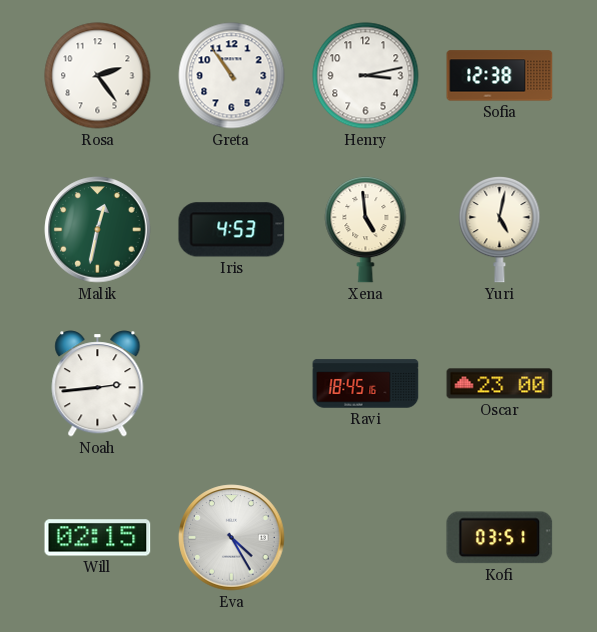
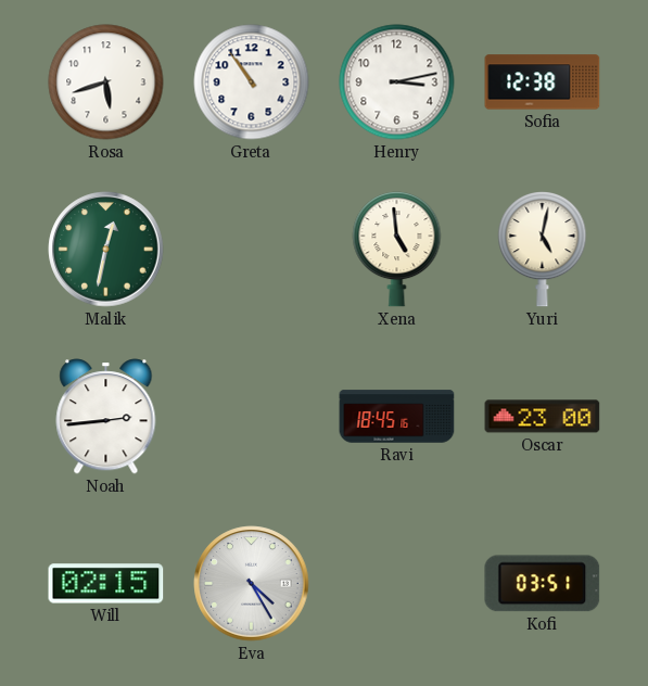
Rosa: 2:24 -> 5:42 (106, 82)
Iris: 4:53 -> none (232, 230)
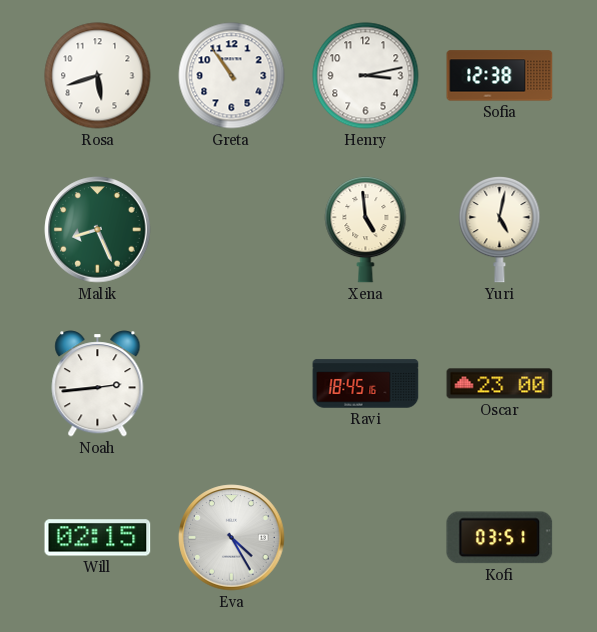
Malik: 12:32 -> 8:26 (98, 230)
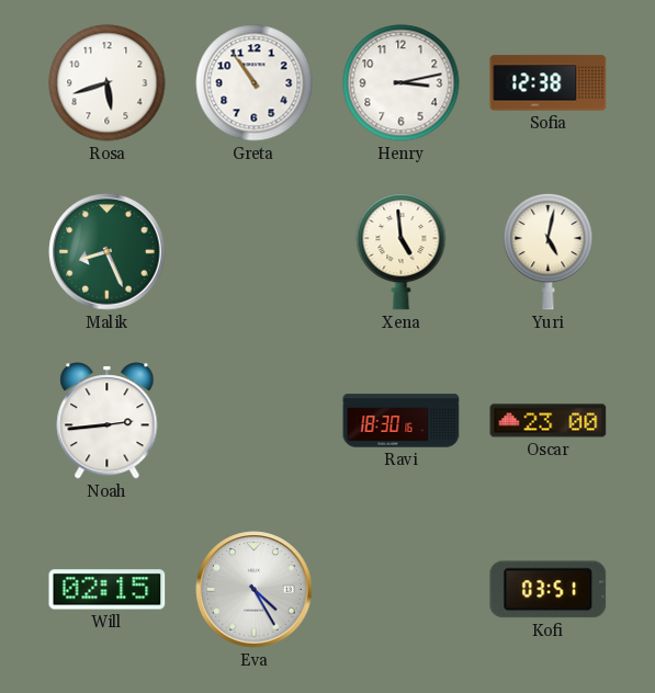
Ravi: 18:45 -> 18:30 (402, 421)
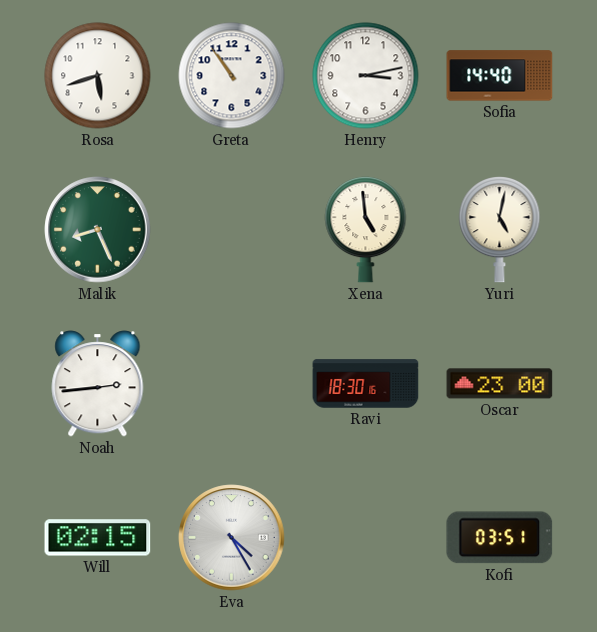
Sofia: 12:38 -> 14:40 (500, 76)
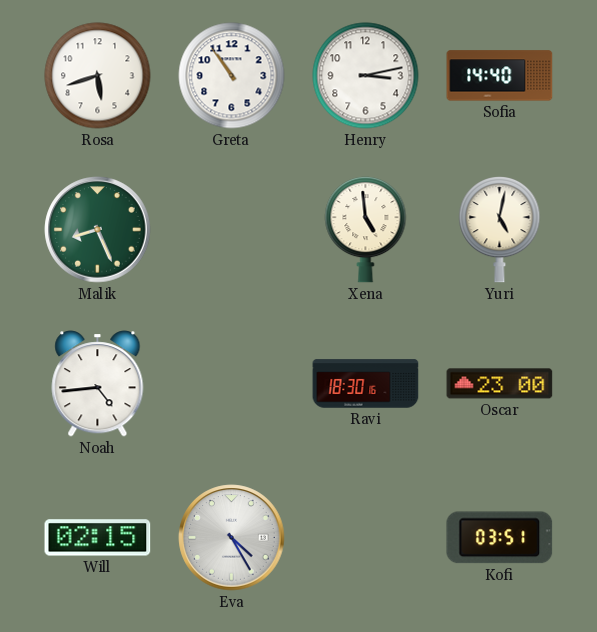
Noah: 2:44 -> 4:44 (98, 384)
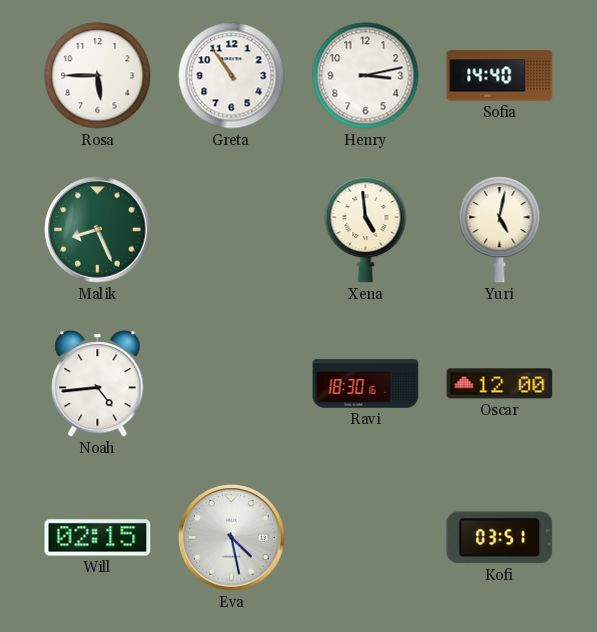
Rosa: 5:42 -> 5:45 (98, 76)
Oscar: 23:00 -> 12:00 (500, 384)
Eva: 4:25 -> 4:28 (232, 538)
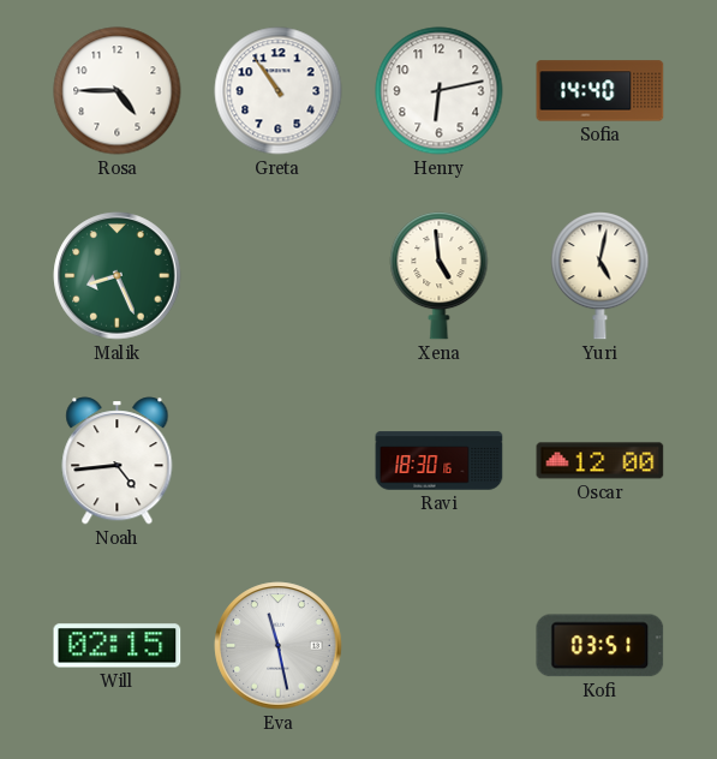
Rosa: 5:45 -> 4:45 (118, 91)
Henry: 3:13 -> 6:13 (440, 91)
Eva: 4:28 -> 11:28 (279, 646)
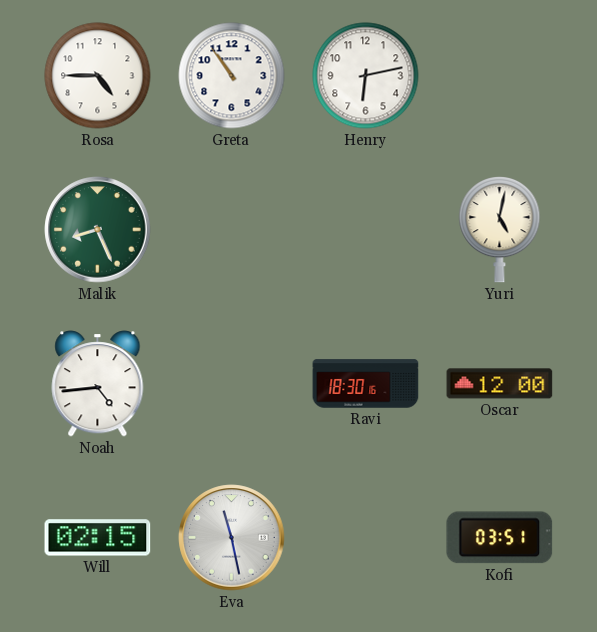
Sofia: 14:40 -> none (601, 91)
Xena: 4:59 -> none (440, 276)
